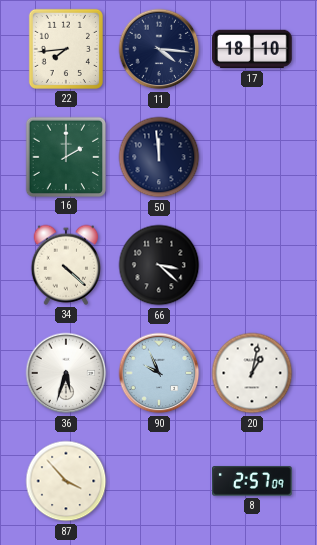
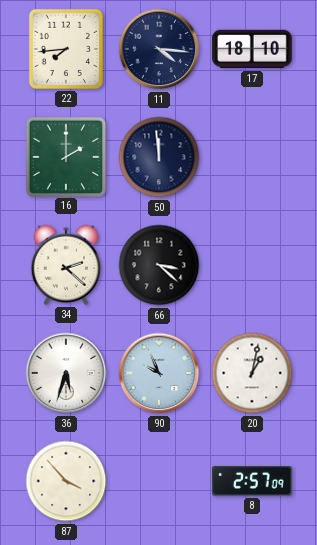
34: 4:22 -> 2:22 (66, 265)
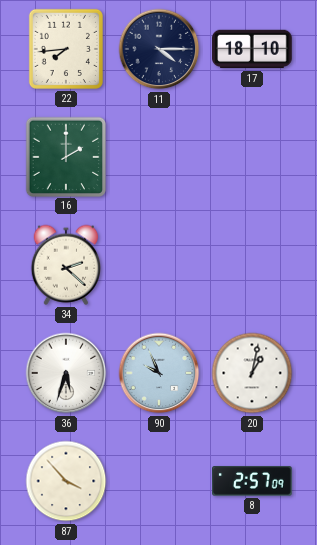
11: 4:16 -> 4:15 (159, 49)
50: 11:59 -> none (159, 157)
66: 3:22 -> none (159, 265)
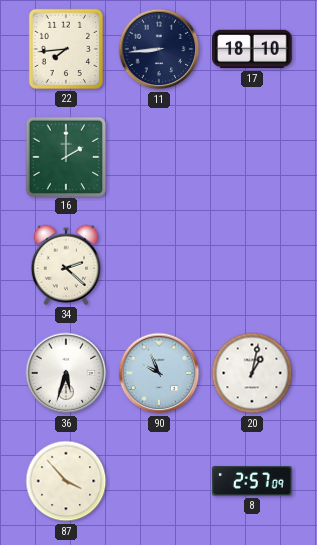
11: 4:15 -> 8:44 (159, 49)
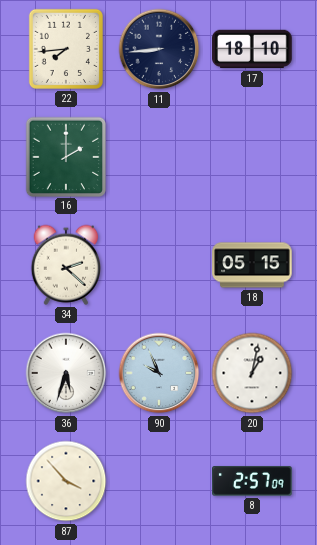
18: none -> 05:15 (252, 265)
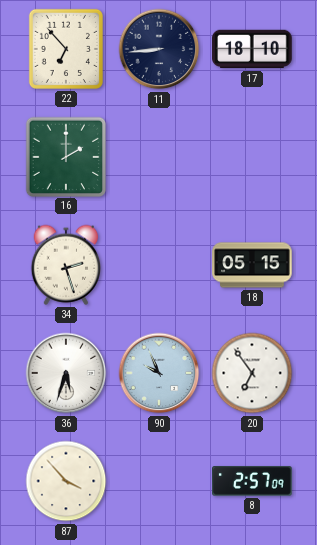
22: 7:44 -> 6:53 (66, 49)
34: 2:22 -> 2:27 (66, 265)
20: 1:02 -> 6:54 (252, 373)
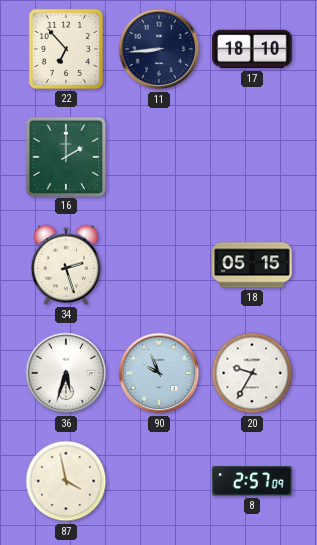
20: 6:54 -> 9:35 (252, 373)
87: 3:53 -> 3:58 (66, 481)
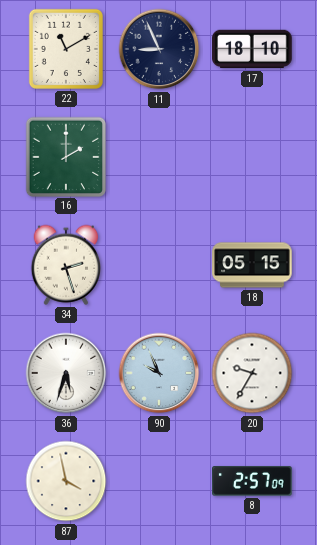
22: 6:53 -> 11:10 (66, 49)
11: 8:44 -> 8:56 (159, 49)
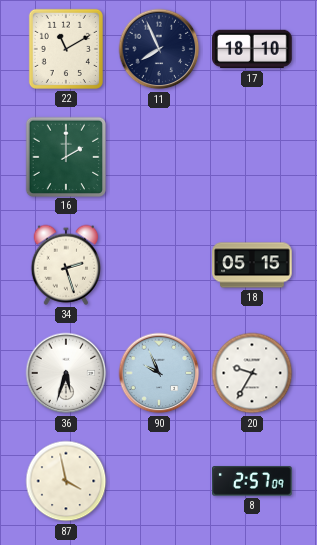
11: 8:56 -> 7:56 (159, 49)
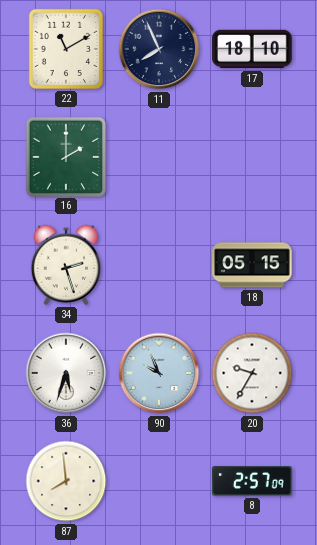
87: 3:58 -> 7:59 (66, 481)
